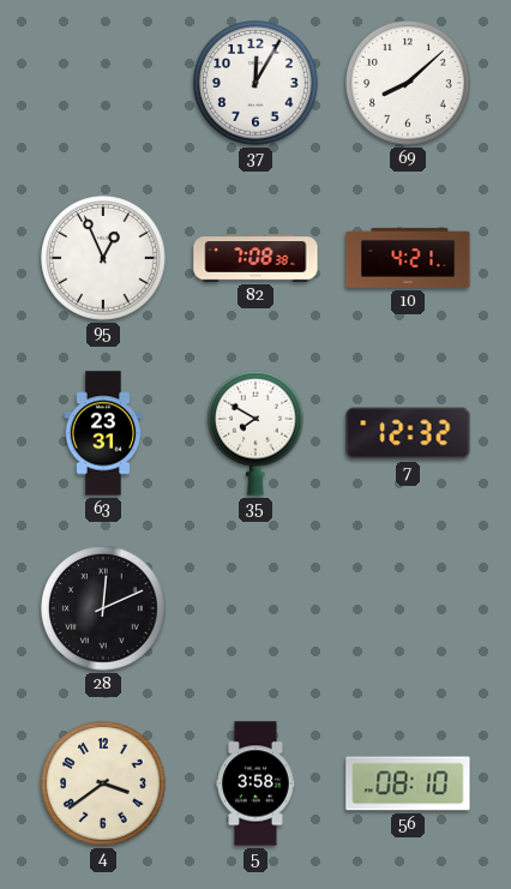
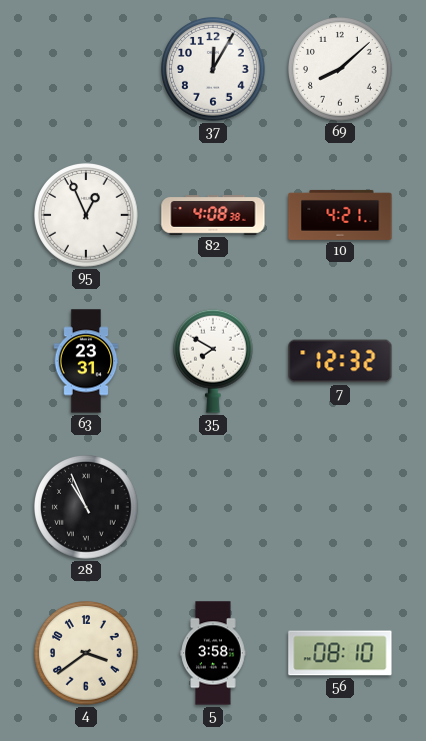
82: 7:08 -> 4:08 (213, 215)
28: 12:11 -> 10:56 (87, 508)
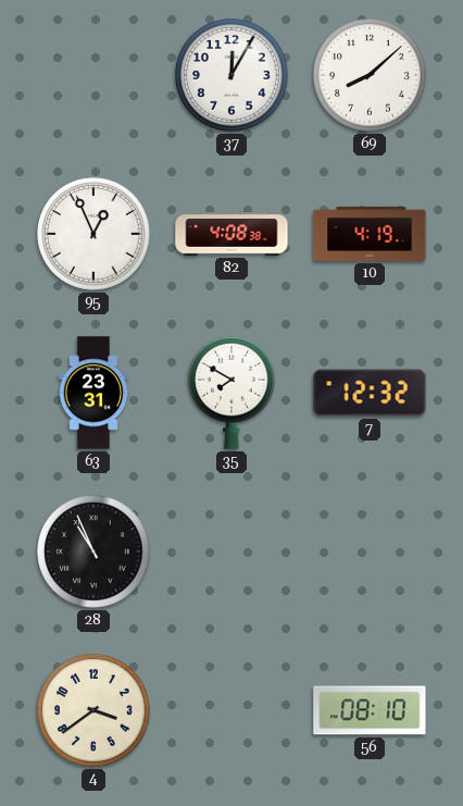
10: 4:21 -> 4:19 (370, 234)
5: 3:58 -> none (213, 653)
